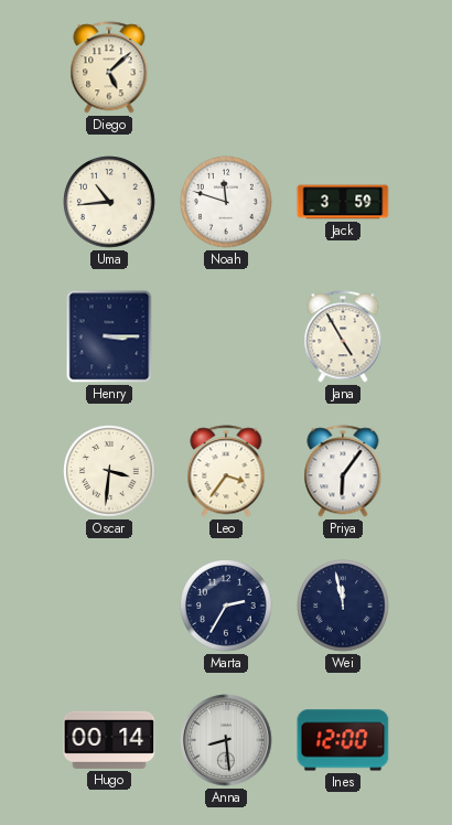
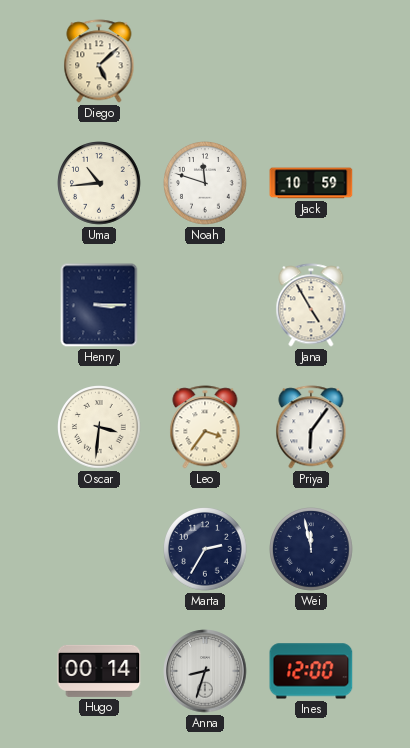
Jack: 3:59 -> 10:59 (311, 183)
Anna: 8:29 -> 8:33 (205, 671)
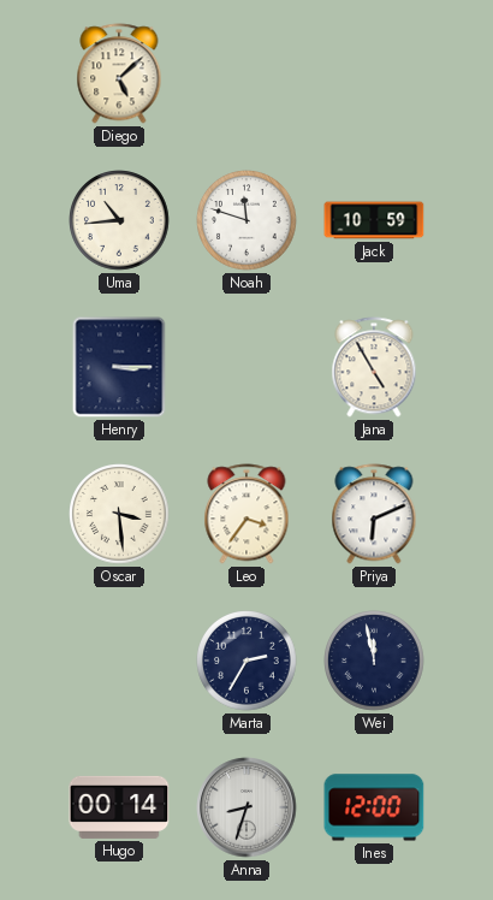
Oscar: 3:31 -> 3:29 (119, 514)
Priya: 6:06 -> 6:11 (374, 514)
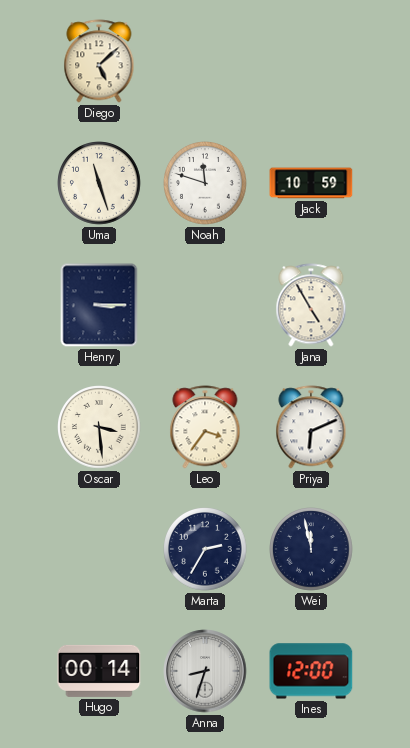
Uma: 10:44 -> 11:27 (99, 183)
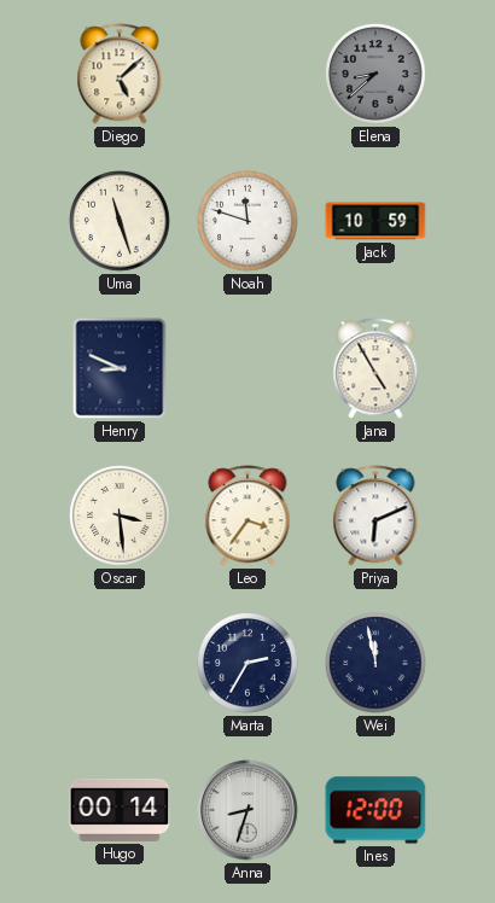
Elena: none -> 8:38 (375, 74)
Henry: 3:15 -> 8:49 (120, 368)
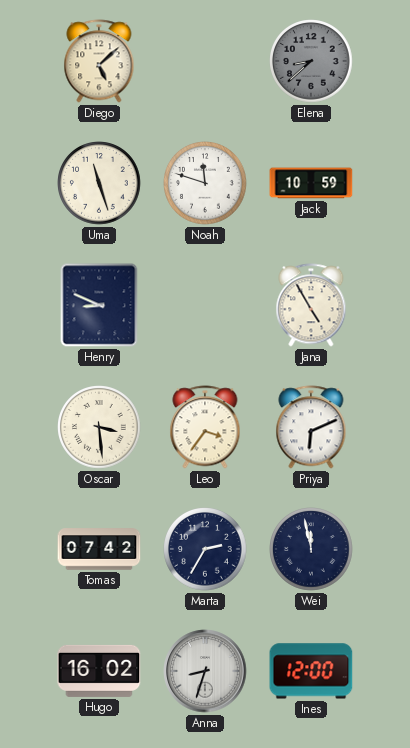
Tomas: none -> 07:42 (99, 549)
Hugo: 00:14 -> 16:02 (99, 671)
